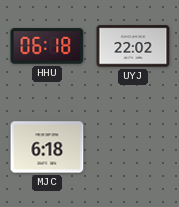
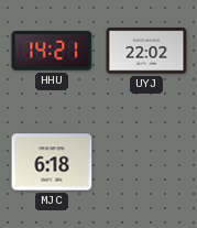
HHU: 06:18 -> 14:21 (52, 51)
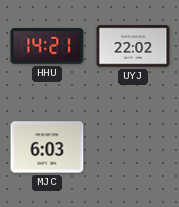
MJC: 6:18 -> 6:03 (47, 147)
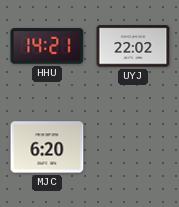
MJC: 6:03 -> 6:20 (47, 147)
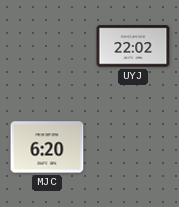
HHU: 14:21 -> none (47, 46)
